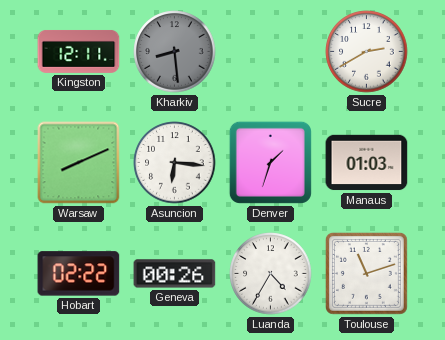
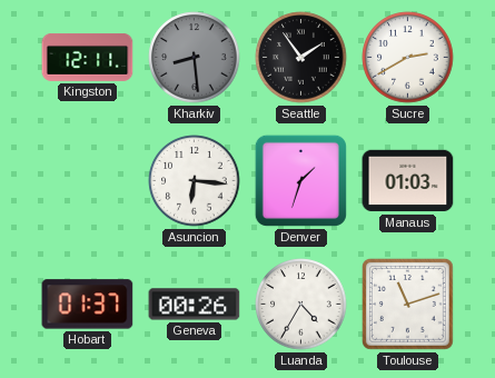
Seattle: none -> 1:54 (301, 58)
Warsaw: 8:11 -> none (79, 163)
Hobart: 02:22 -> 01:37 (88, 305)
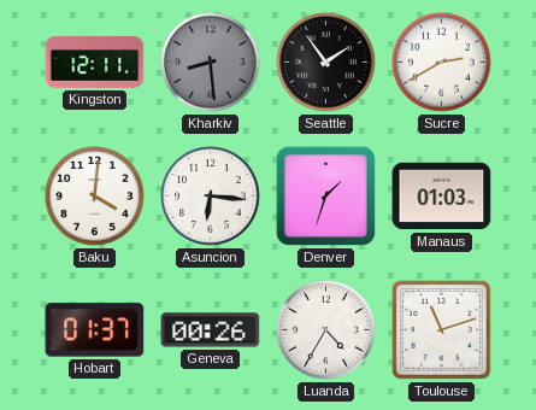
Baku: none -> 4:01 (95, 197)
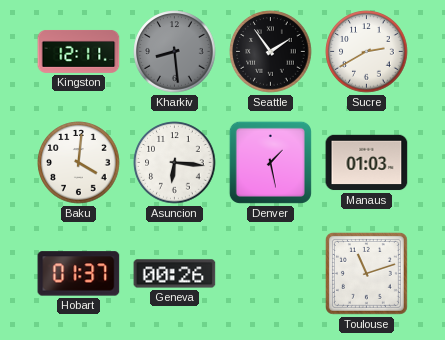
Denver: 1:33 -> 1:28 (270, 162)
Luanda: 4:35 -> none (326, 330)
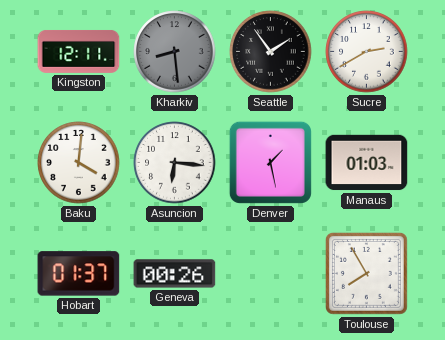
Toulouse: 11:12 -> 7:55 (366, 273)
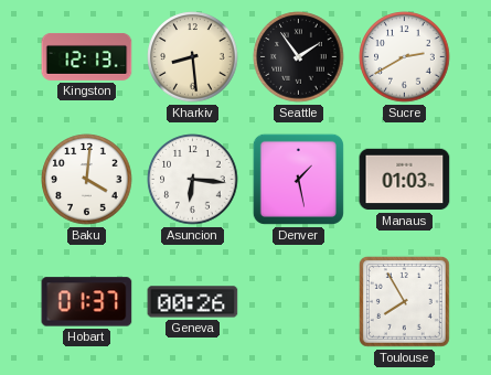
Kingston: 12:11 -> 12:13 (87, 57)
Kharkiv dial: grey -> cream (193, 57)
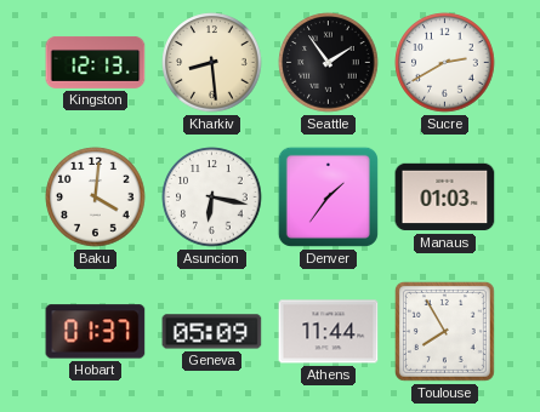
Asuncion: 6:16 -> 6:17 (212, 198)
Denver: 1:28 -> 1:36 (328, 196)
Geneva: 00:26 -> 05:09 (212, 332)
Athens: none -> 11:44 (329, 332)
